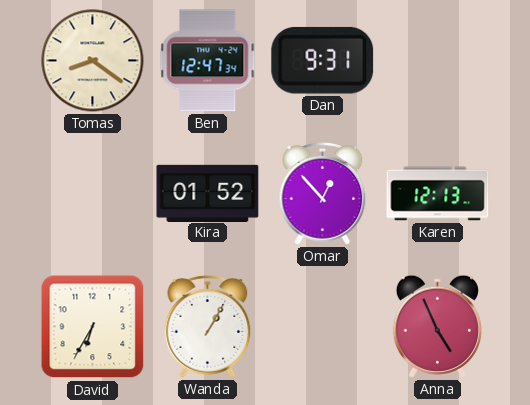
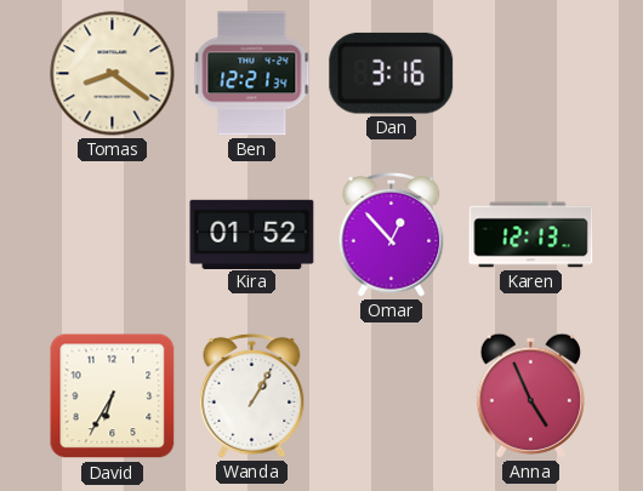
Ben: 12:47 -> 12:21 (252, 74)
Dan: 9:31 -> 3:16 (392, 73)
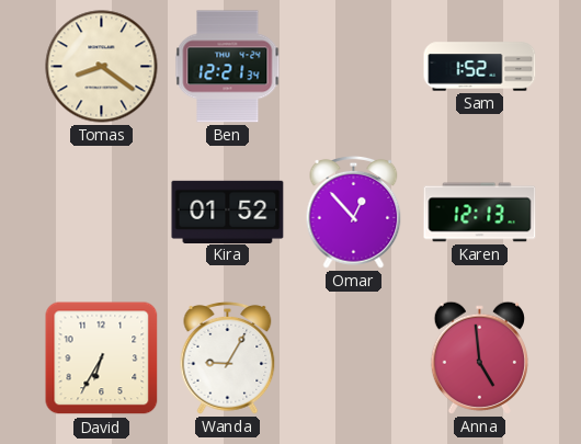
Dan: 3:16 -> none (392, 73)
Sam: none -> 1:52 (480, 67)
Wanda: 1:05 -> 9:05 (228, 357)
Anna: 4:56 -> 4:59 (479, 357)
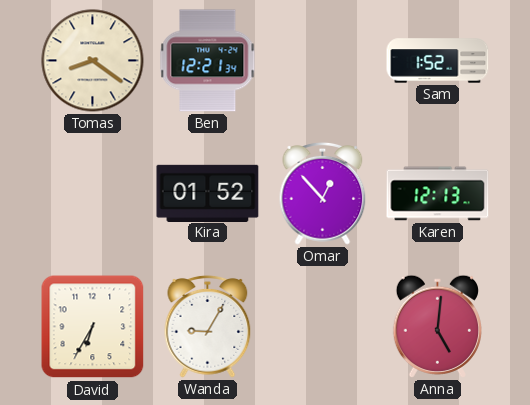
Anna: 4:59 -> 5:01 (437, 326)
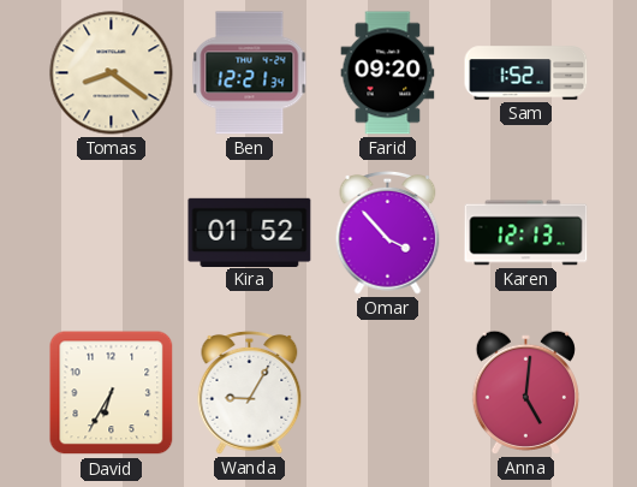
Farid: none -> 09:20 (388, 73)
Omar: 12:53 -> 3:53 (388, 232)
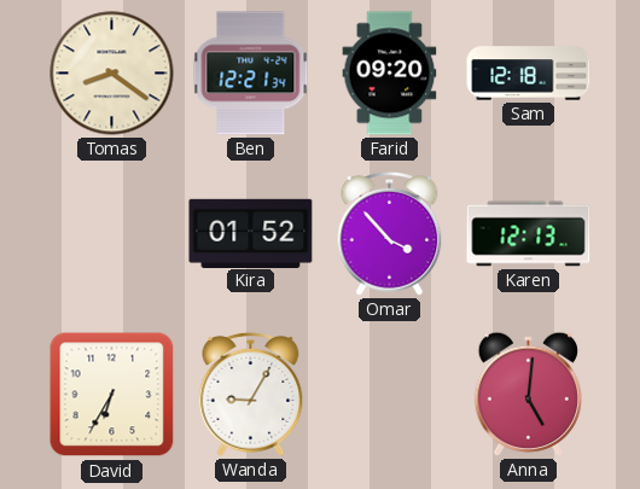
Sam: 1:52 -> 12:18 (529, 74)
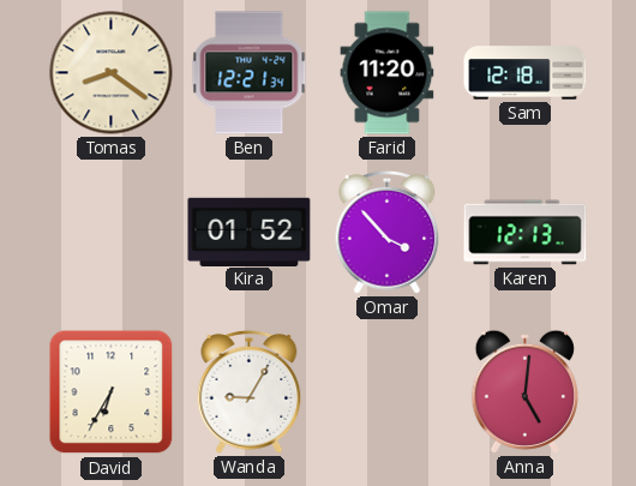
Farid: 09:20 -> 11:20 (388, 73)
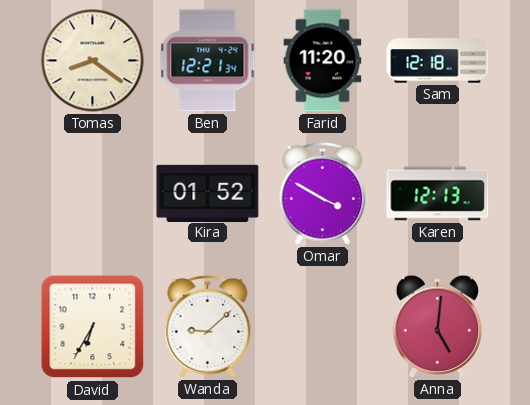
Omar: 3:53 -> 3:50 (323, 193)
Wanda: 9:05 -> 9:08 (208, 326)
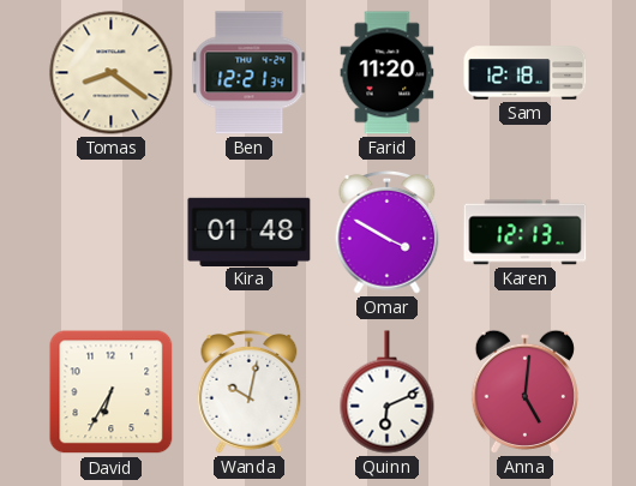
Kira: 01:52 -> 01:48 (250, 232)
Wanda: 9:08 -> 10:02 (250, 391)
Quinn: none -> 6:11 (388, 392)
